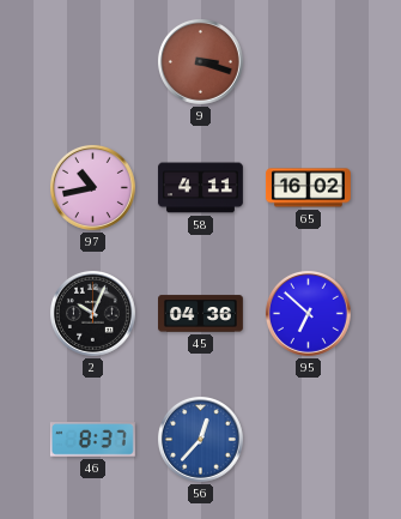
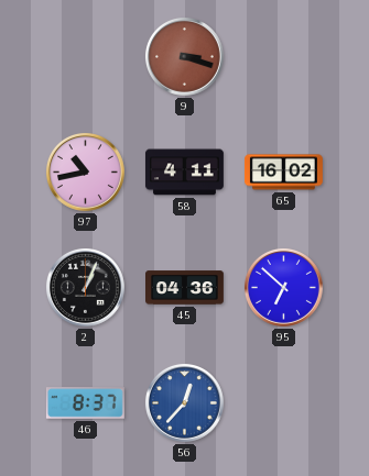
2: 10:04 -> 1:04 (85, 287)
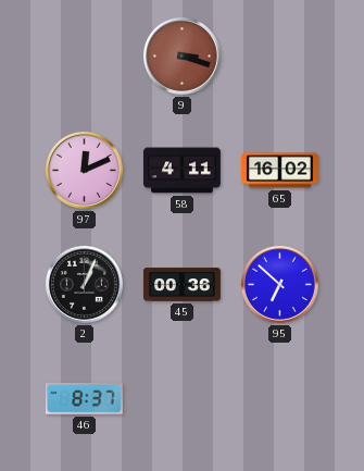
97: 10:43 -> 12:11 (84, 170)
45: 04:36 -> 00:36 (183, 285)
56: 12:37 -> none (184, 402)
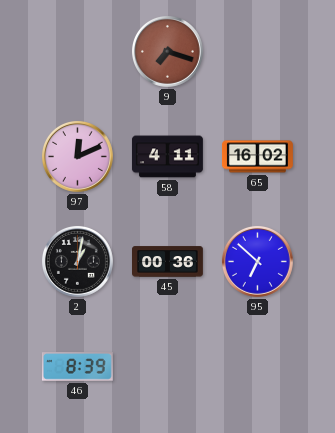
9: 3:18 -> 7:18 (167, 51)
2: 1:04 -> 1:02 (77, 261)
46: 8:37 -> 8:39 (77, 367)
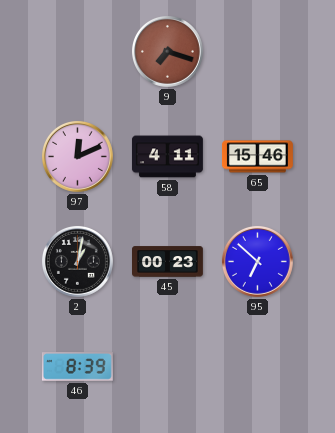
65: 16:02 -> 15:46 (258, 157)
45: 00:36 -> 00:23 (168, 262)
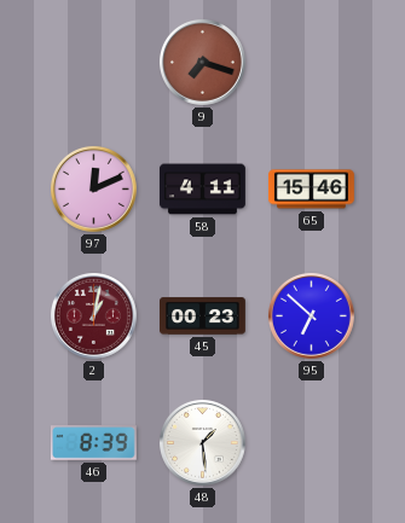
2 dial: black -> burgundy (93, 315)
48: none -> 1:29 (202, 442)
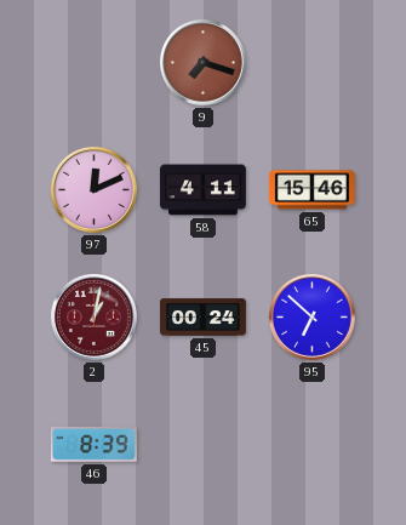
45: 00:23 -> 00:24 (204, 318)
48: 1:29 -> none (202, 442)
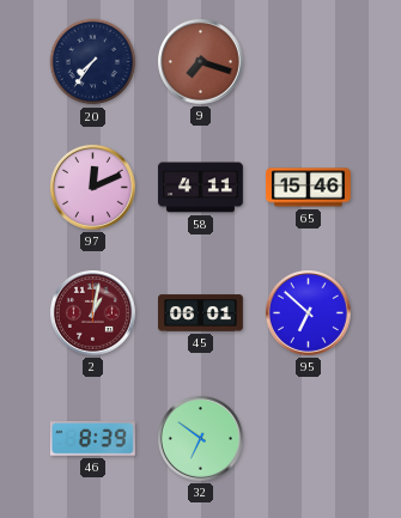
20: none -> 7:36 (93, 62)
45: 00:24 -> 06:01 (201, 313)
32: none -> 6:51 (200, 438)
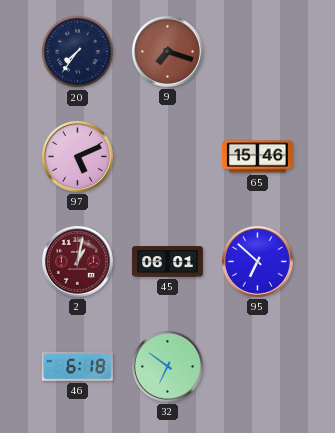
97: 12:11 -> 5:11 (77, 156)
58: 4:11 -> none (200, 188)
46: 8:39 -> 6:18 (77, 367)
